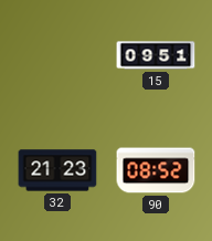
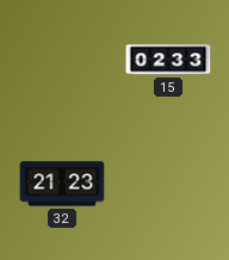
15: 09:51 -> 02:33 (168, 60)
90: 08:52 -> none (156, 170)
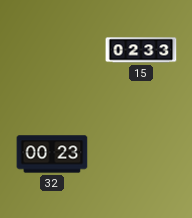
32: 21:23 -> 00:23 (52, 154)
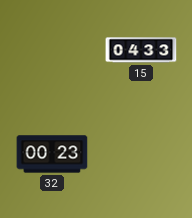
15: 02:33 -> 04:33 (141, 50)
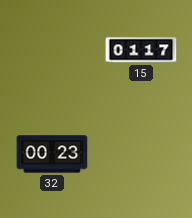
15: 04:33 -> 01:17 (141, 50)
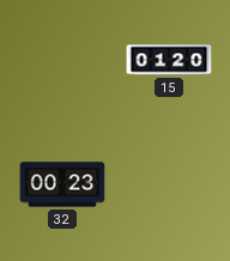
15: 01:17 -> 01:20 (169, 60)
